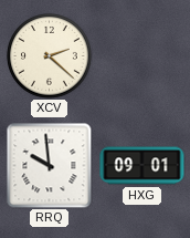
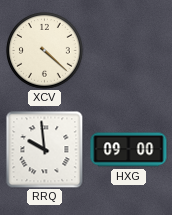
XCV: 2:22 -> 4:22 (45, 51)
HXG: 09:01 -> 09:00 (129, 150)
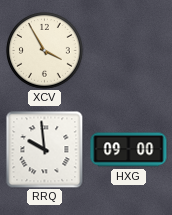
XCV: 4:22 -> 3:55 (45, 51)
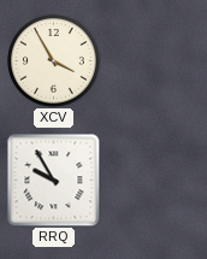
RRQ: 9:59 -> 9:55 (53, 179)
HXG: 09:00 -> none (129, 150)
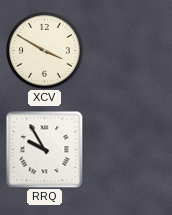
XCV: 3:55 -> 3:50 (45, 51)
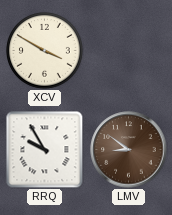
LMV: none -> 8:51 (129, 150)
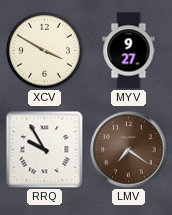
MYV: none -> 9:27 (129, 51)
LMV: 8:51 -> 7:21 (129, 150)
